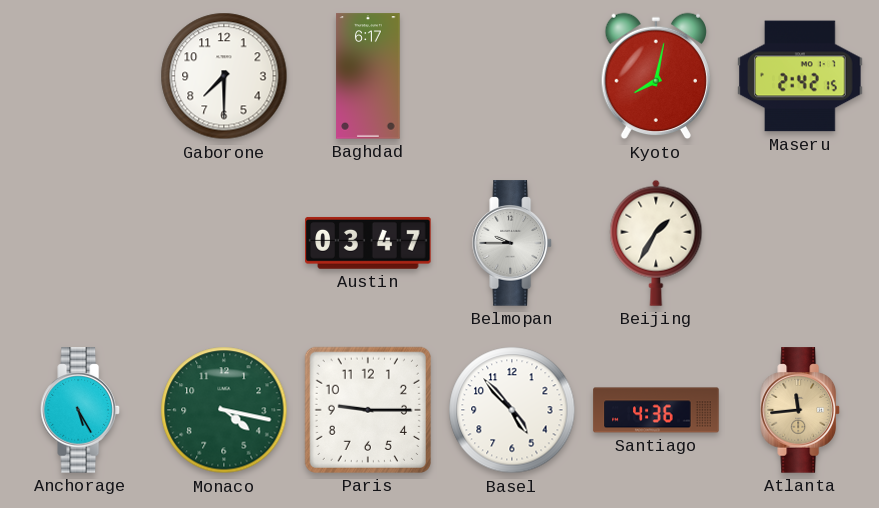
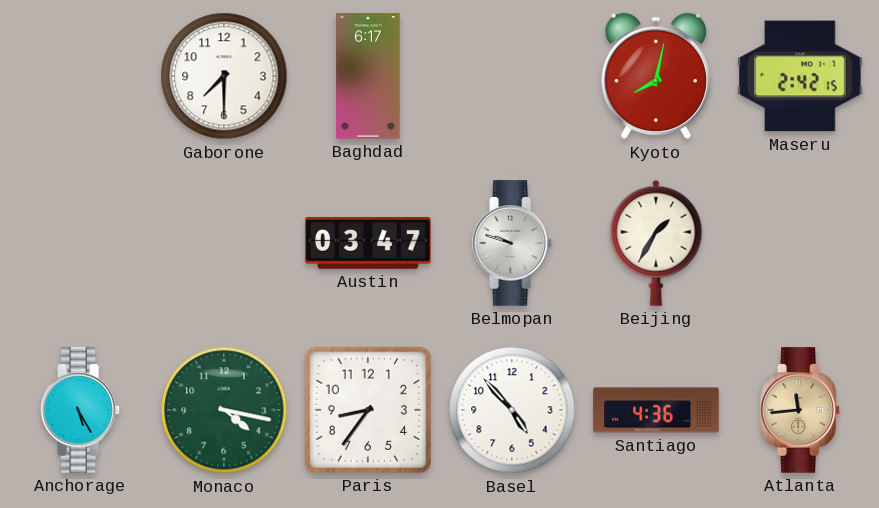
Belmopan: 9:45 -> 9:48 (513, 243)
Paris: 9:15 -> 8:36 (368, 410)
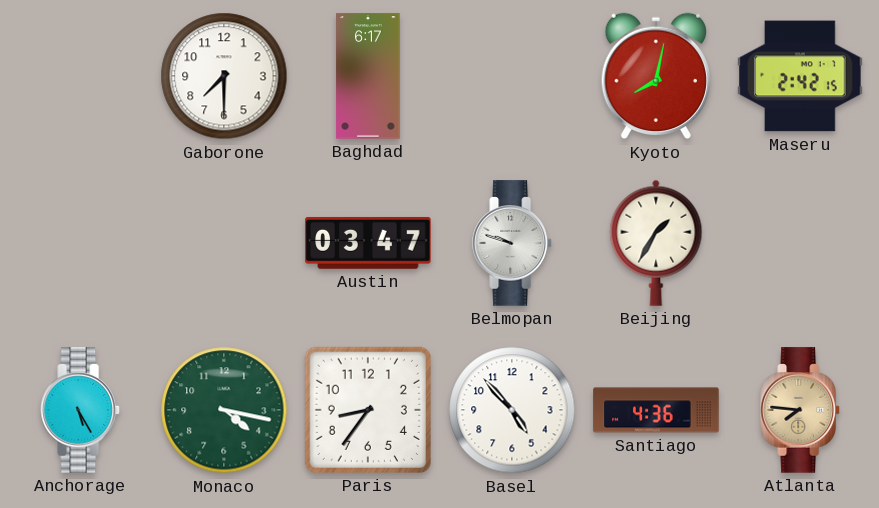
Atlanta: 11:44 -> 7:46 (801, 410)
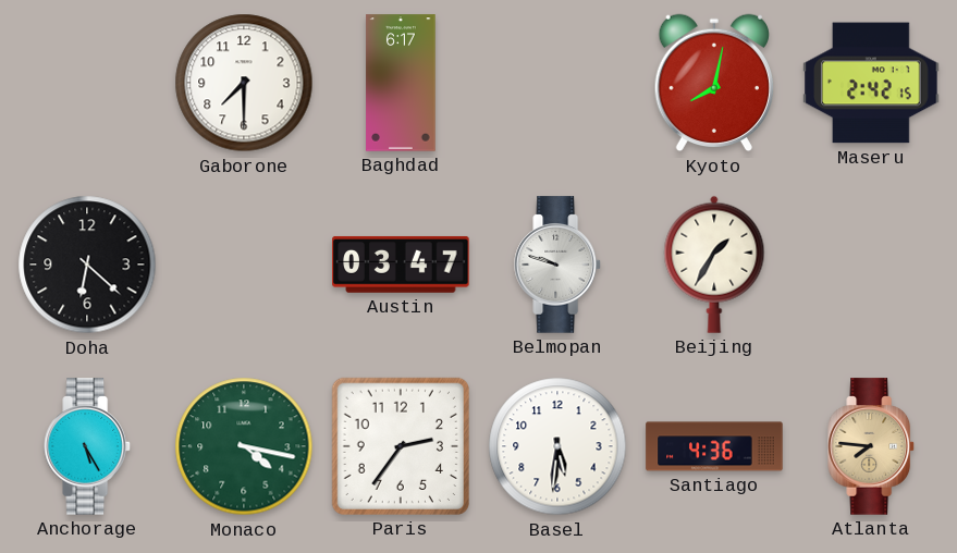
Doha: none -> 6:22 (87, 265)
Paris: 8:36 -> 2:36 (401, 446)
Basel: 4:53 -> 5:31 (557, 446)
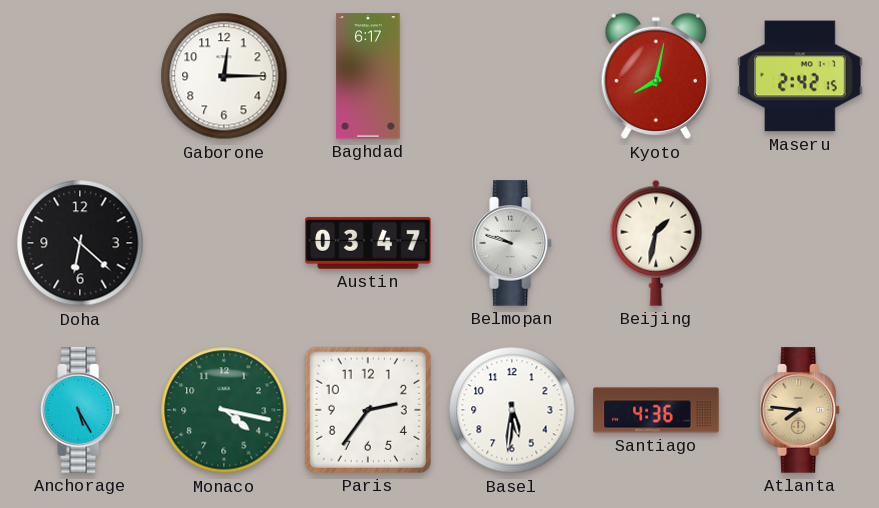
Gaborone: 7:30 -> 12:15 (224, 76)
Beijing: 1:35 -> 1:32 (656, 243)
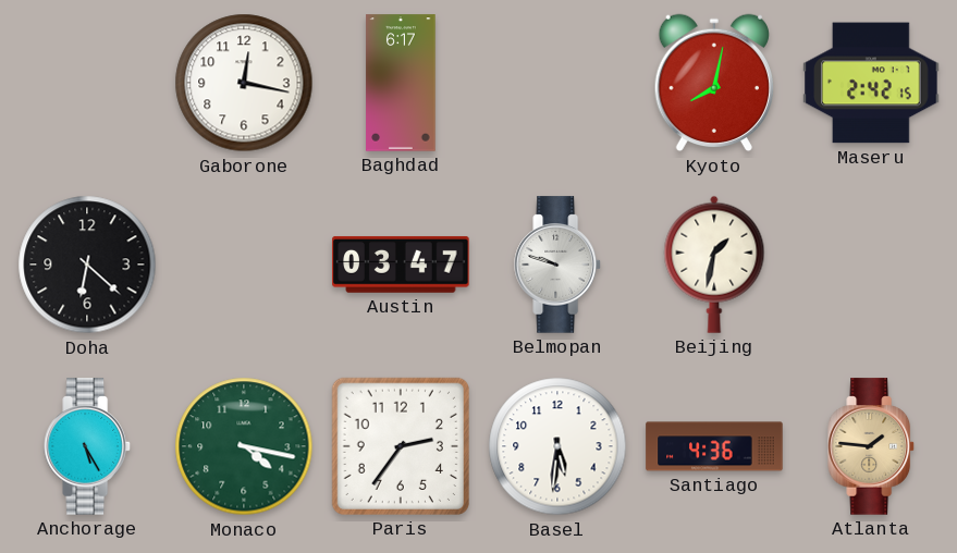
Gaborone: 12:15 -> 12:17 (244, 83)
Atlanta: 7:46 -> 1:46 (872, 446)
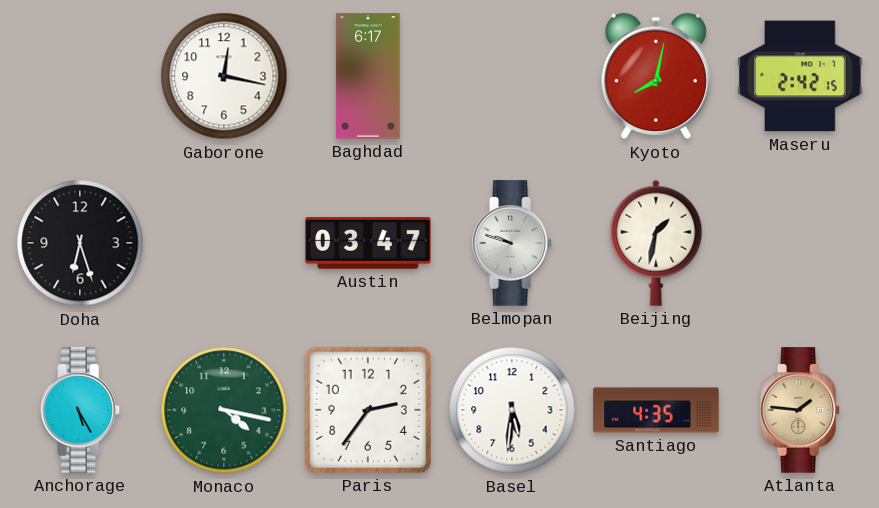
Doha: 6:22 -> 6:27 (80, 243)
Santiago: 4:36 -> 4:35 (656, 410)
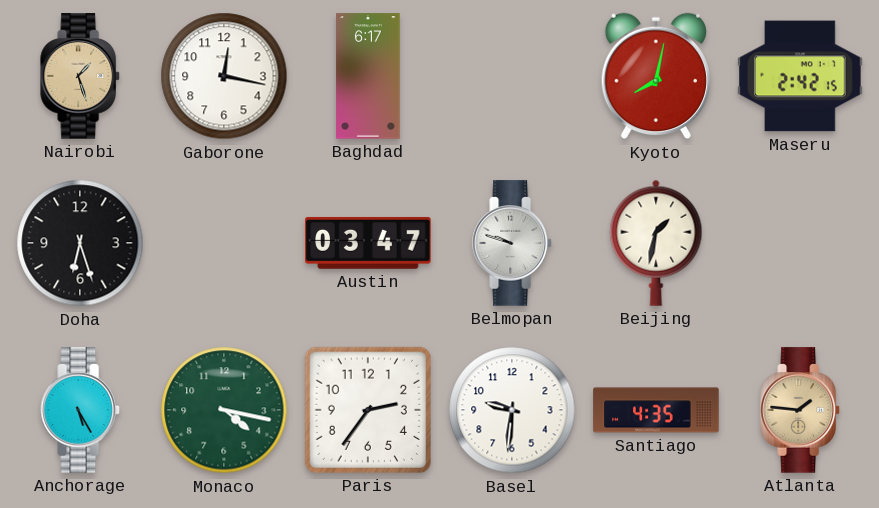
Nairobi: none -> 1:27 (81, 76)
Basel: 5:31 -> 9:31 (512, 410)
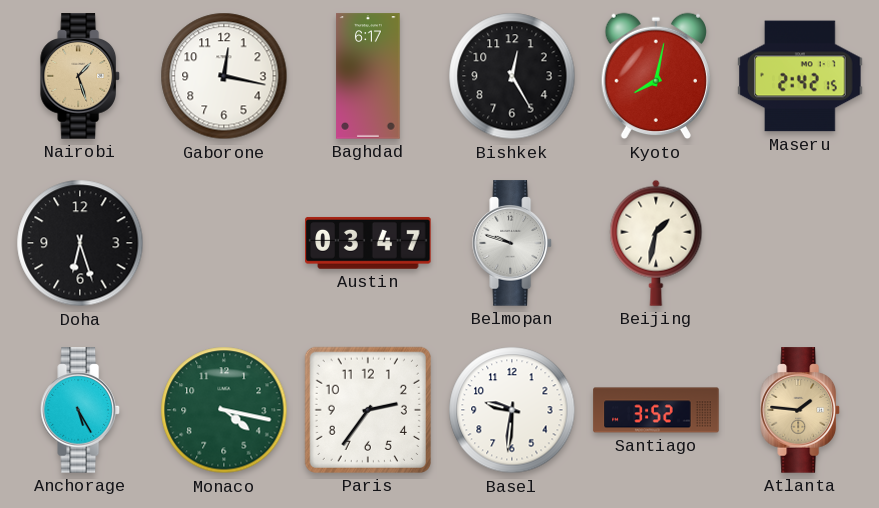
Bishkek: none -> 12:25 (512, 76)
Santiago: 4:35 -> 3:52 (656, 410)
